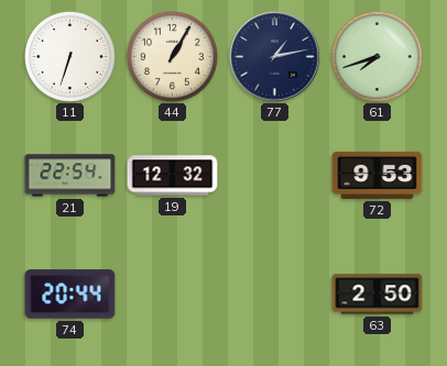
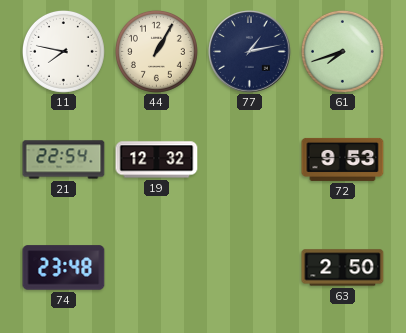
11: 6:33 -> 7:47 (63, 51)
74: 20:44 -> 23:48 (64, 268)
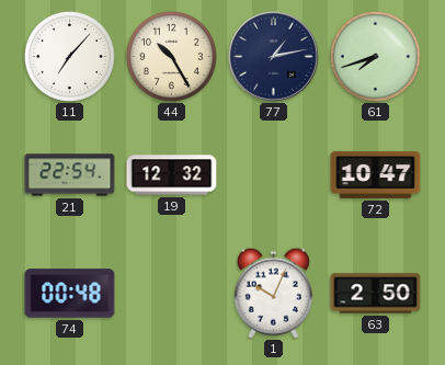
11: 7:47 -> 7:07 (69, 56)
44: 1:05 -> 10:25 (171, 56)
72: 9:53 -> 10:47 (376, 174)
74: 23:48 -> 00:48 (70, 294)
1: none -> 10:04 (273, 293)
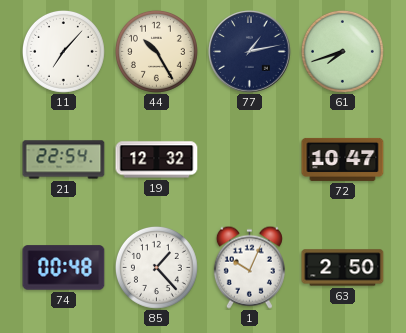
85: none -> 1:23 (156, 267)
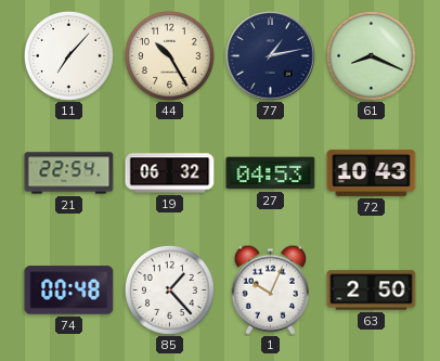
61: 7:42 -> 8:19 (371, 55)
19: 12:32 -> 06:32 (170, 173)
27: none -> 04:53 (271, 173)
72: 10:47 -> 10:43 (372, 172)
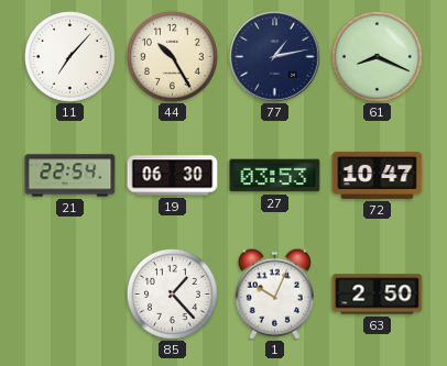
19: 06:32 -> 06:30 (173, 176)
27: 04:53 -> 03:53 (275, 176)
72: 10:43 -> 10:47 (378, 175)
74: 00:48 -> none (69, 291)
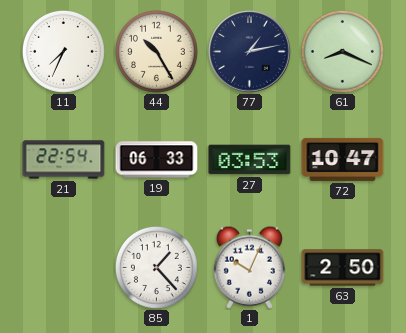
11: 7:07 -> 7:34 (63, 51)
19: 06:30 -> 06:33 (157, 160)
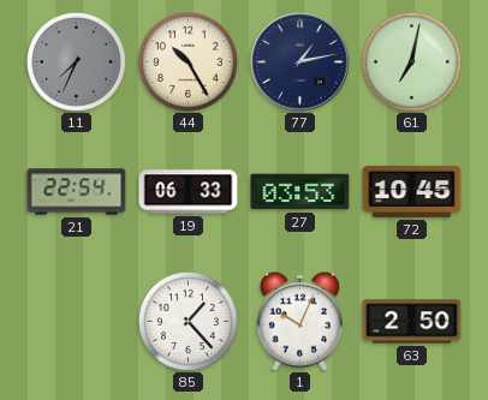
11 dial: white -> grey (76, 61)
61: 8:19 -> 7:02 (411, 61)
72: 10:47 -> 10:45 (412, 191)
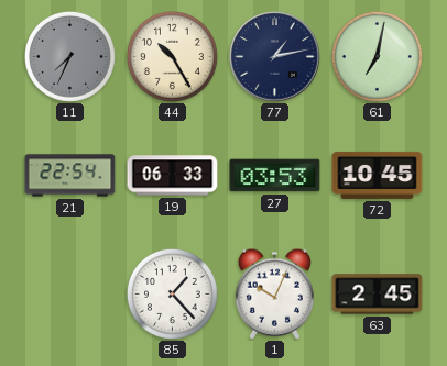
63: 2:50 -> 2:45 (378, 295)
